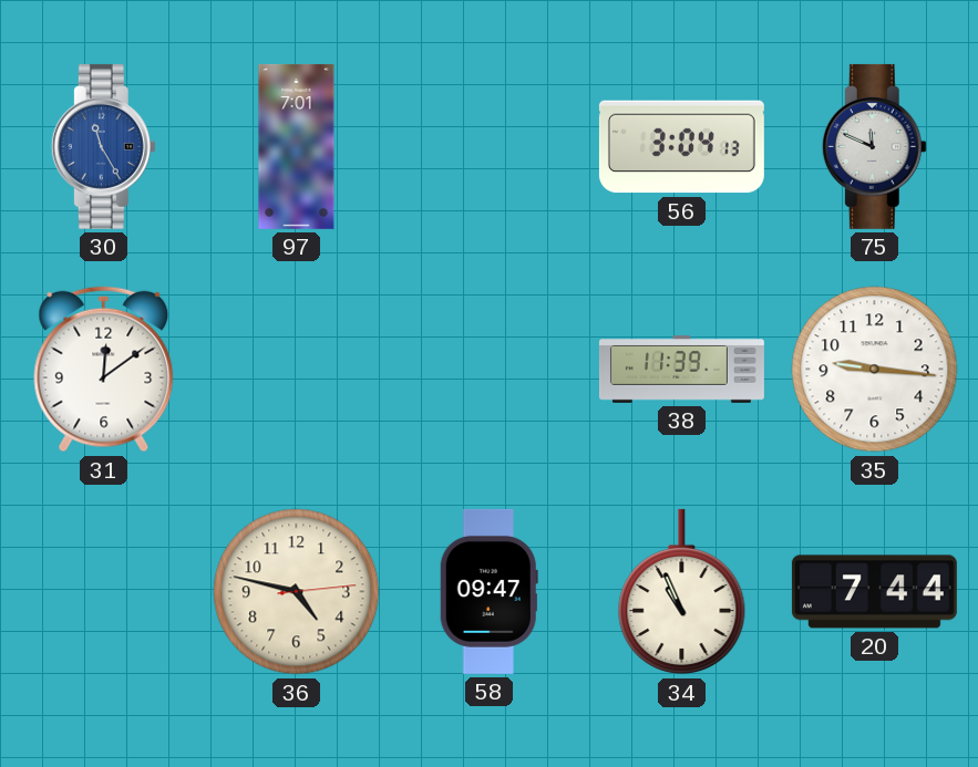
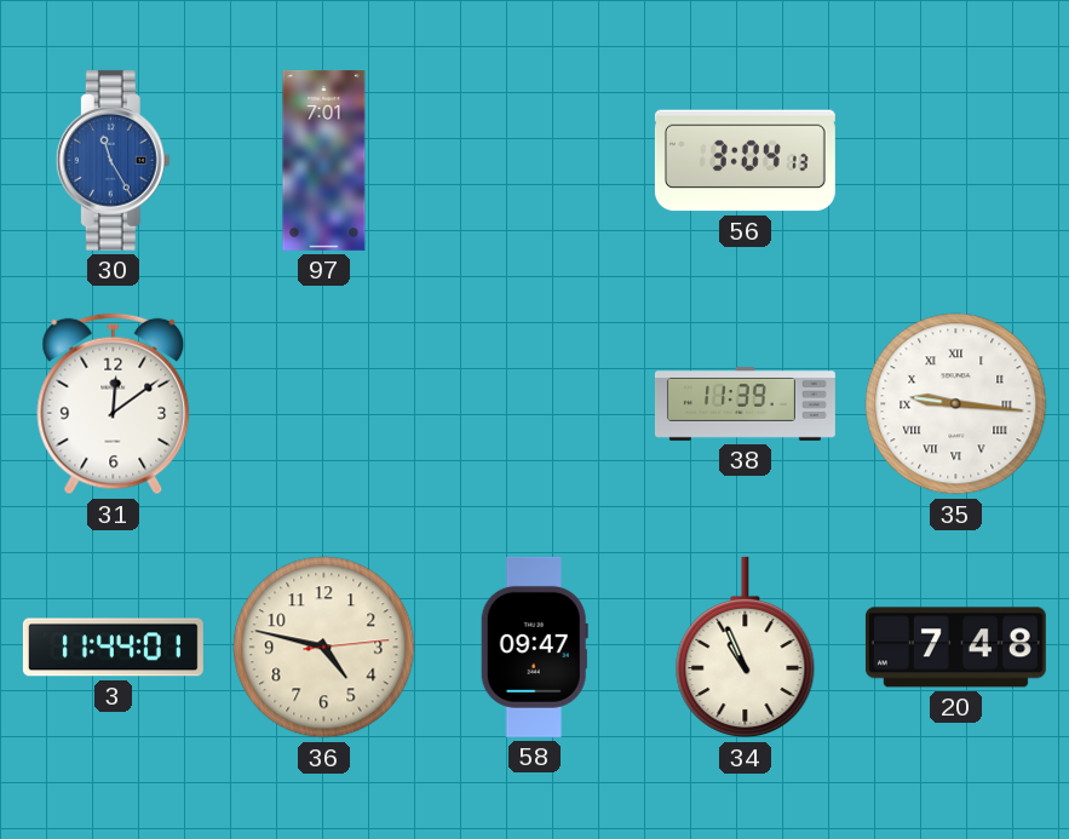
75: 11:49 -> none (874, 146)
35 numerals: Arabic -> Roman (956, 404)
3: none -> 11:44 (113, 648)
20: 7:44 -> 7:48 (955, 648)
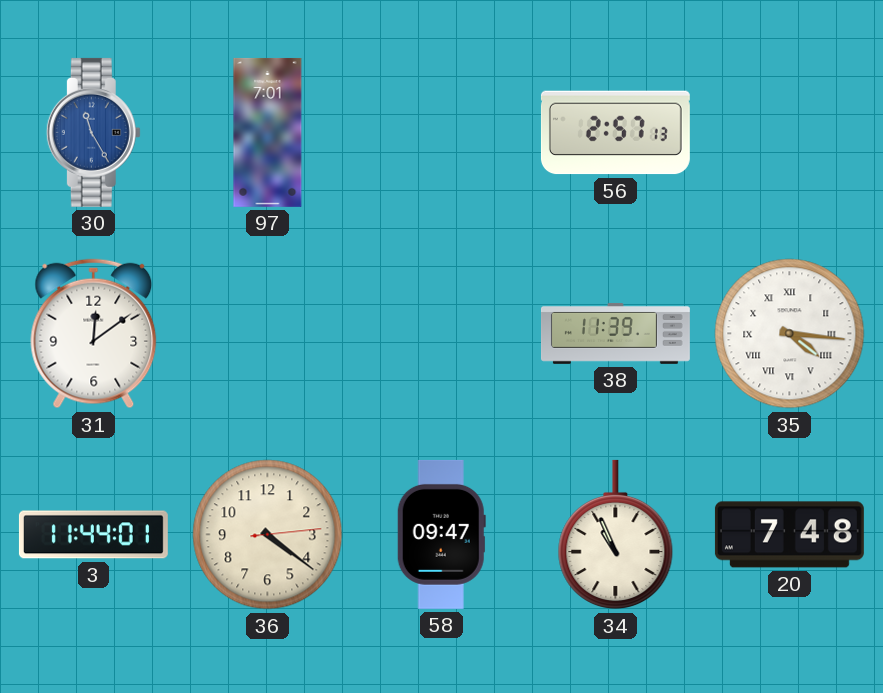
56: 3:04 -> 2:57 (615, 133)
35: 9:16 -> 4:16 (790, 334)
36: 4:47 -> 4:21 (268, 535)
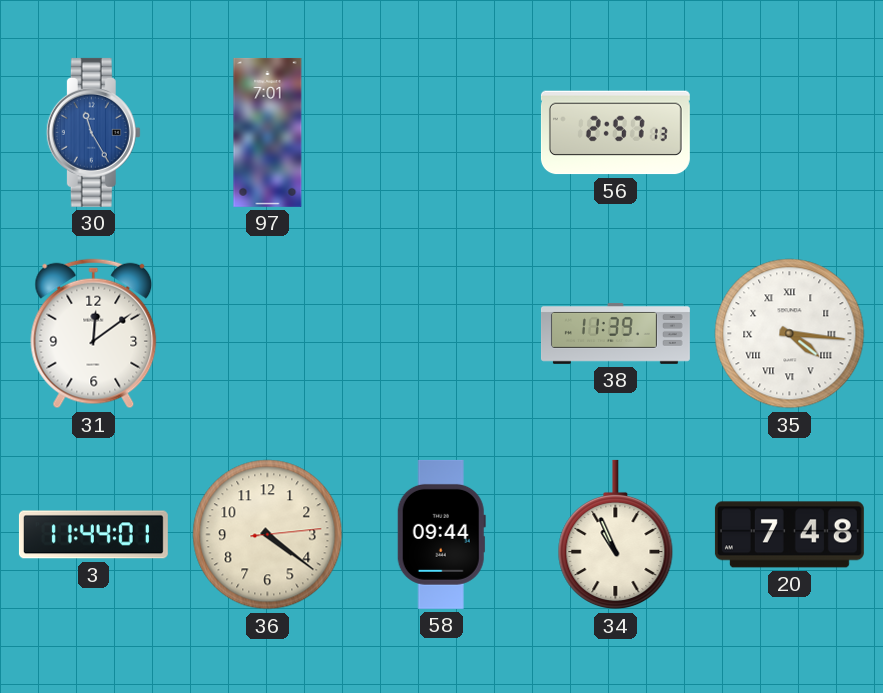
58: 09:47 -> 09:44 (441, 534)
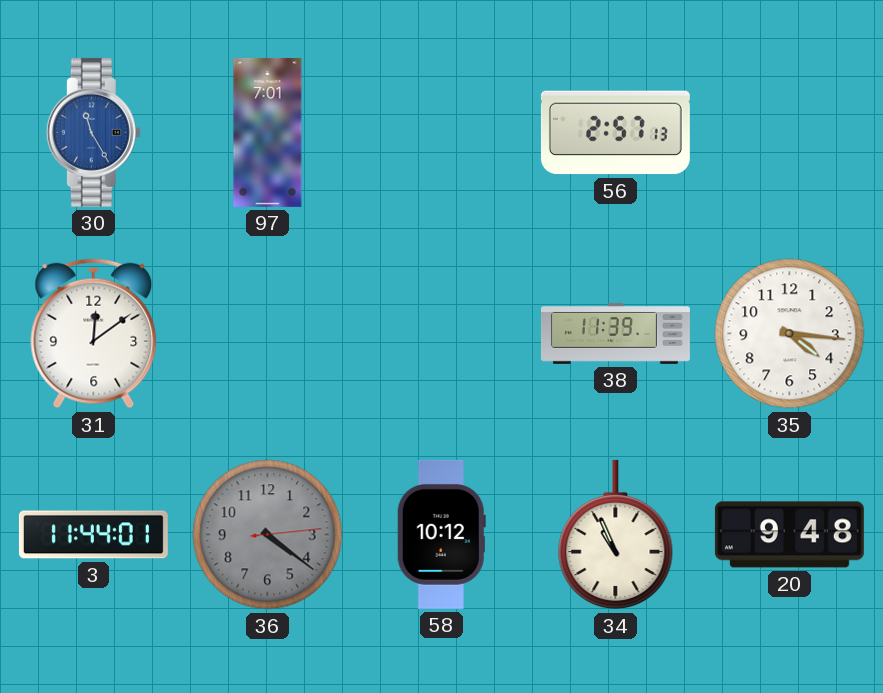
35 numerals: Roman -> Arabic (790, 334)
36 dial: cream -> grey (268, 535)
58: 09:44 -> 10:12 (441, 534)
20: 7:48 -> 9:48 (789, 535)
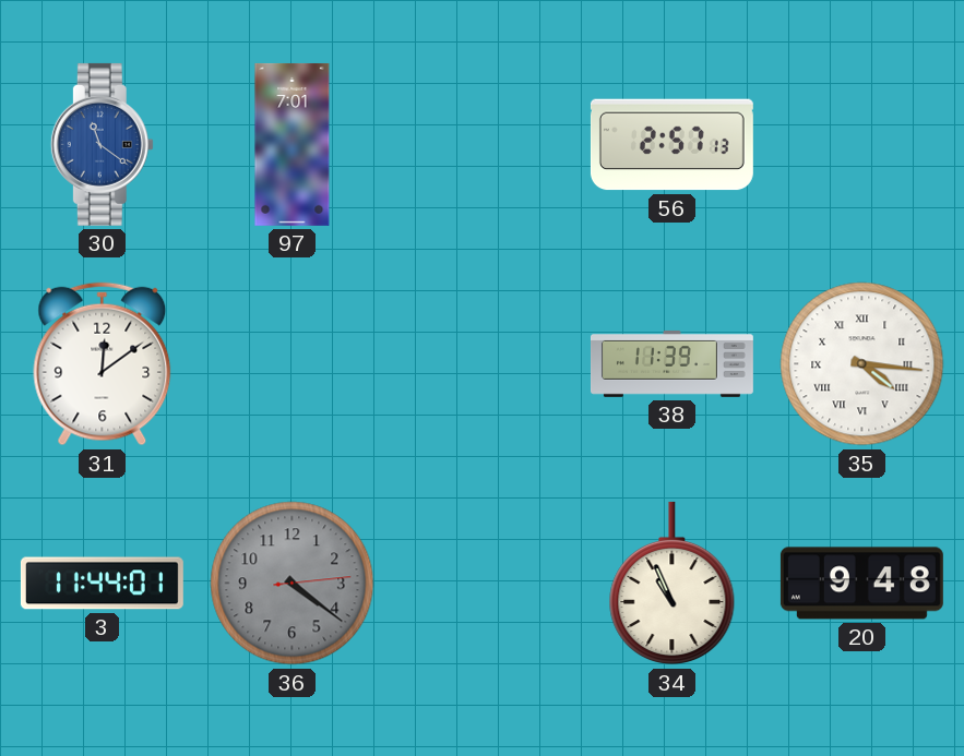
30: 11:25 -> 11:21 (102, 144)
35 numerals: Arabic -> Roman (862, 364)
58: 10:12 -> none (441, 534)
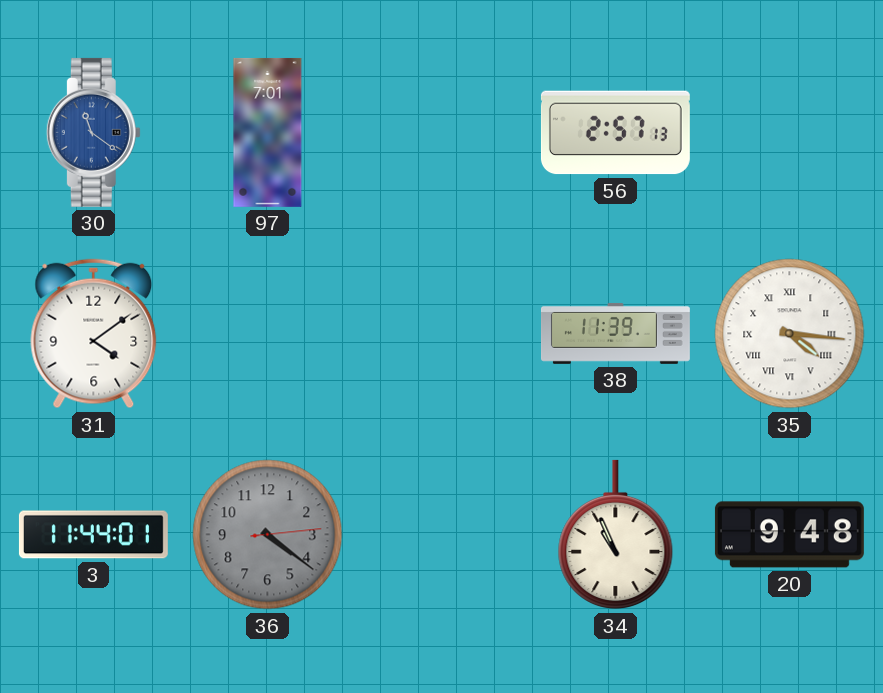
31: 12:09 -> 4:09 (94, 334)
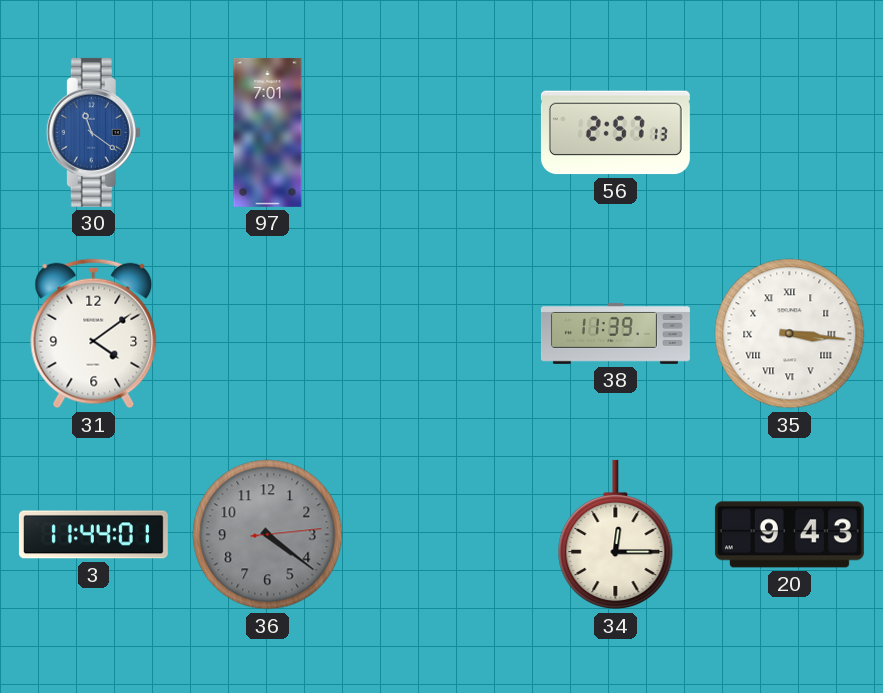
35: 4:16 -> 3:16 (790, 334)
34: 10:56 -> 12:15 (616, 535)
20: 9:48 -> 9:43 (789, 535)
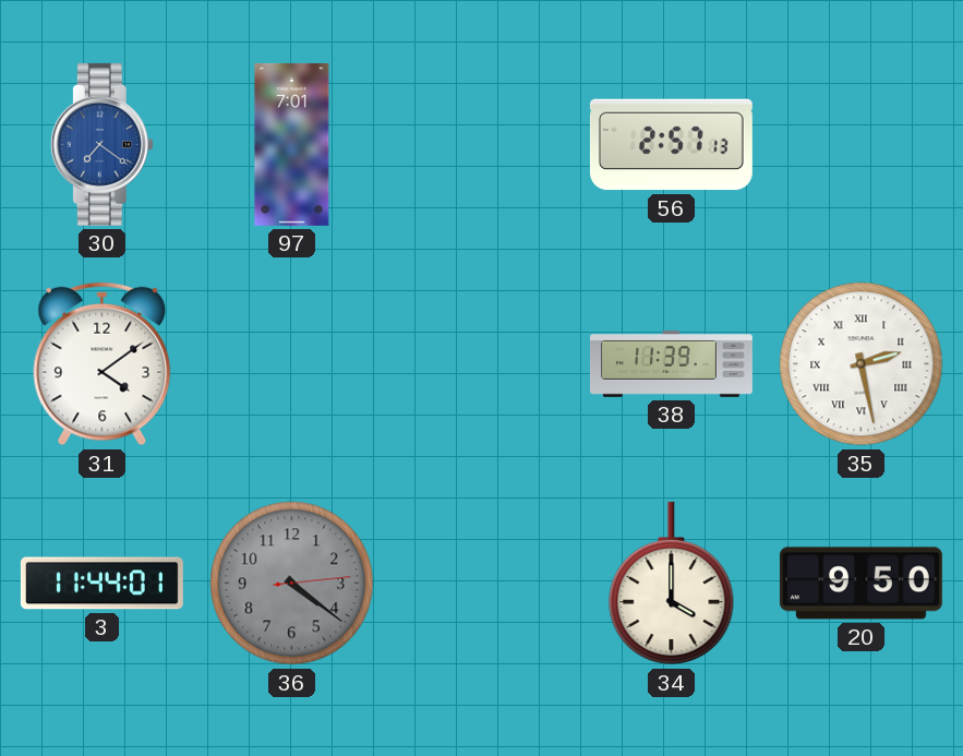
30: 11:21 -> 7:21 (101, 144)
35: 3:16 -> 2:28 (862, 364)
34: 12:15 -> 4:00 (672, 584)
20: 9:43 -> 9:50 (860, 584)
